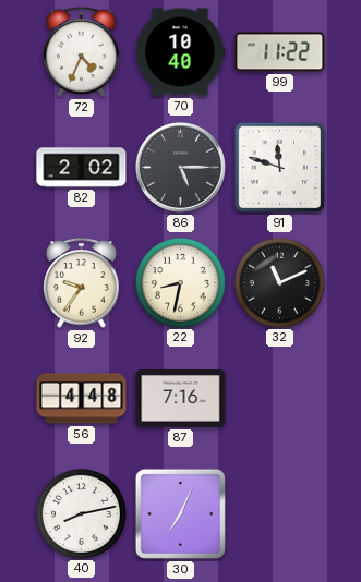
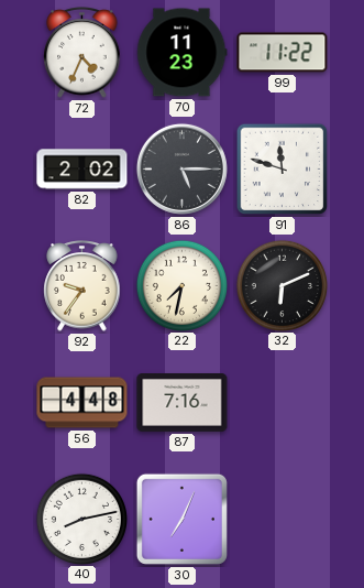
70: 10:40 -> 11:23 (183, 53)
22: 8:32 -> 7:32 (181, 285)
32: 11:11 -> 6:11 (282, 285)
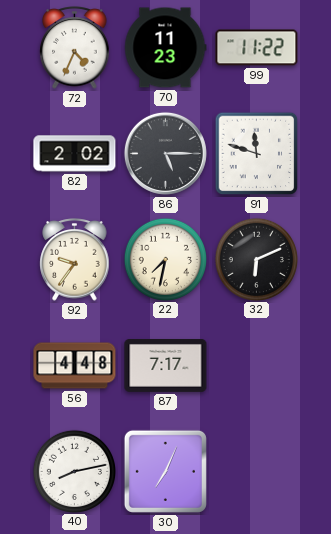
87: 7:16 -> 7:17 (166, 366)
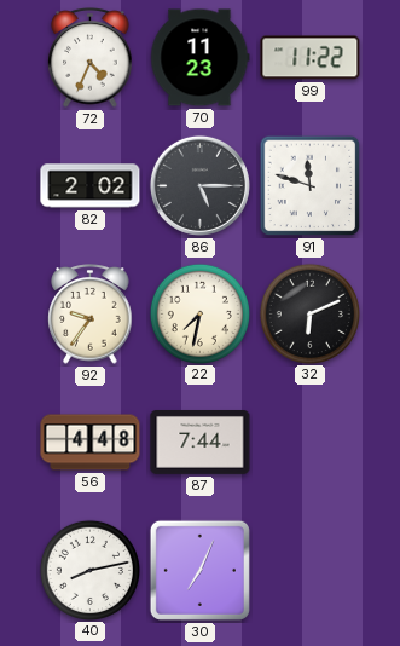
87: 7:17 -> 7:44 (201, 443)
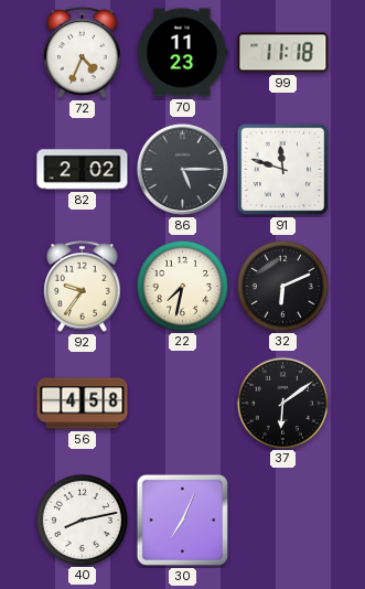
99: 11:22 -> 11:18 (283, 53)
56: 4:48 -> 4:58 (83, 404)
87: 7:44 -> none (201, 443)
37: none -> 6:09 (282, 403)
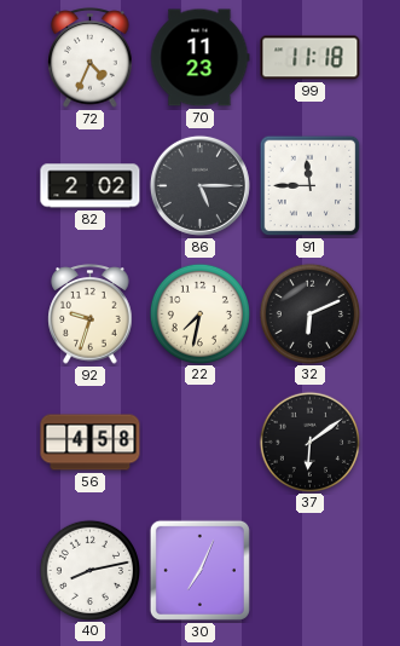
91: 11:48 -> 11:45 (311, 186)
92: 9:36 -> 9:33 (91, 315)
